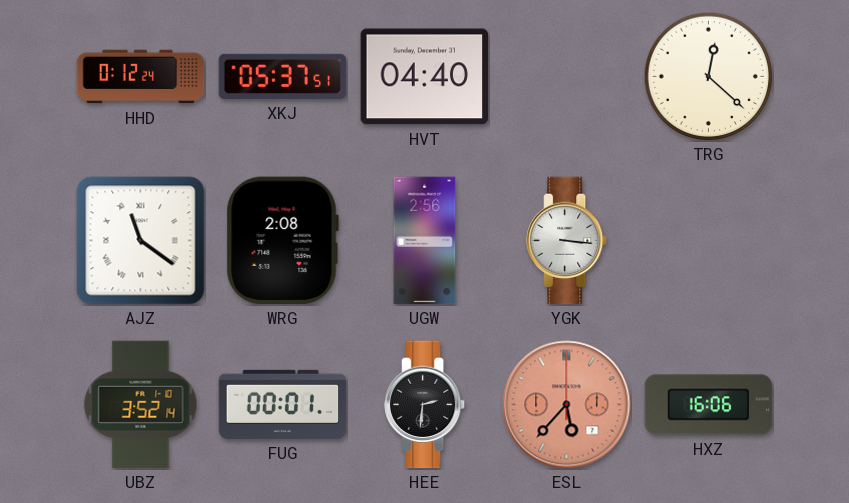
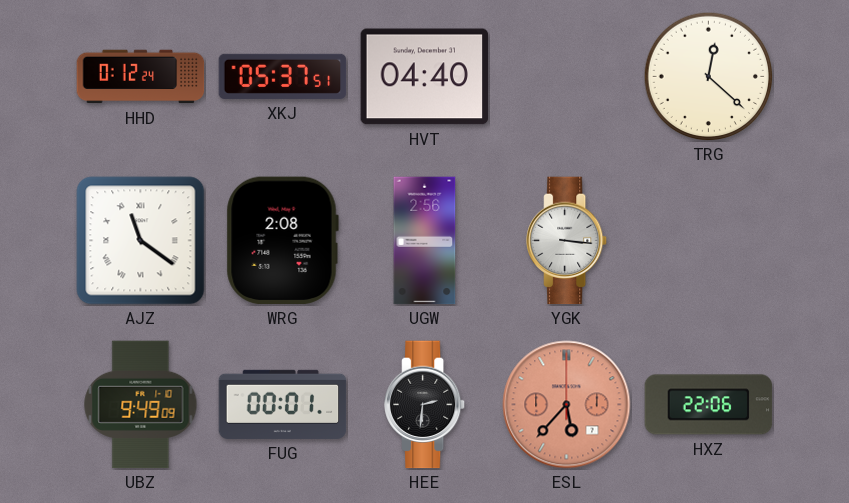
UBZ: 3:52 -> 9:49 (141, 405)
HXZ: 16:06 -> 22:06 (709, 405)
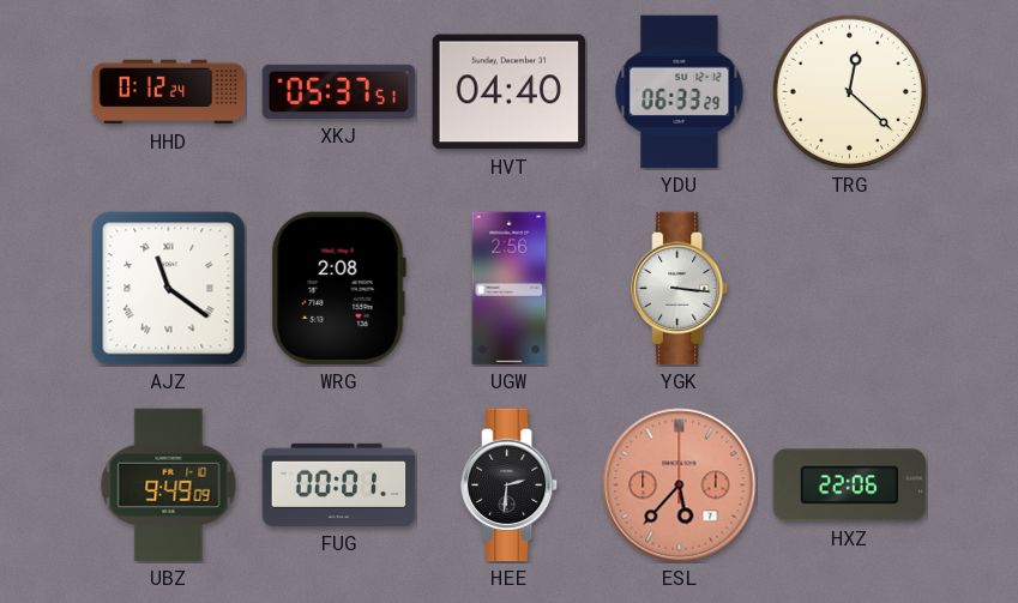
YDU: none -> 06:33 (680, 92)
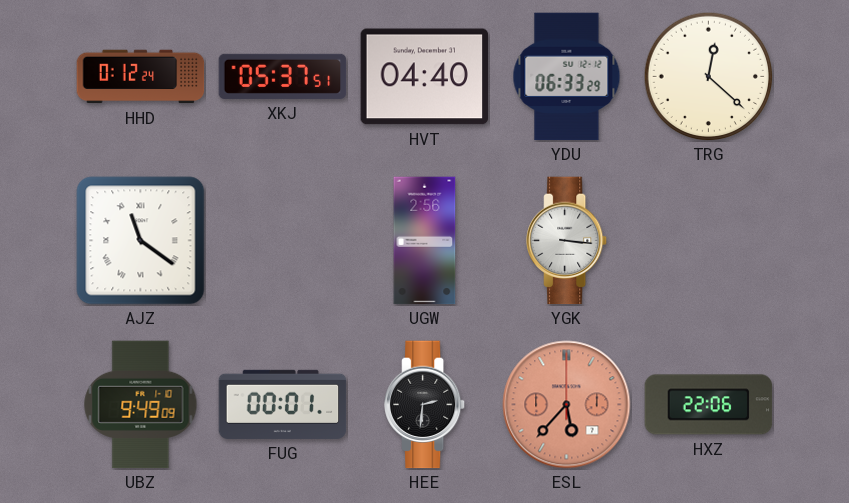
WRG: 2:08 -> none (338, 289)
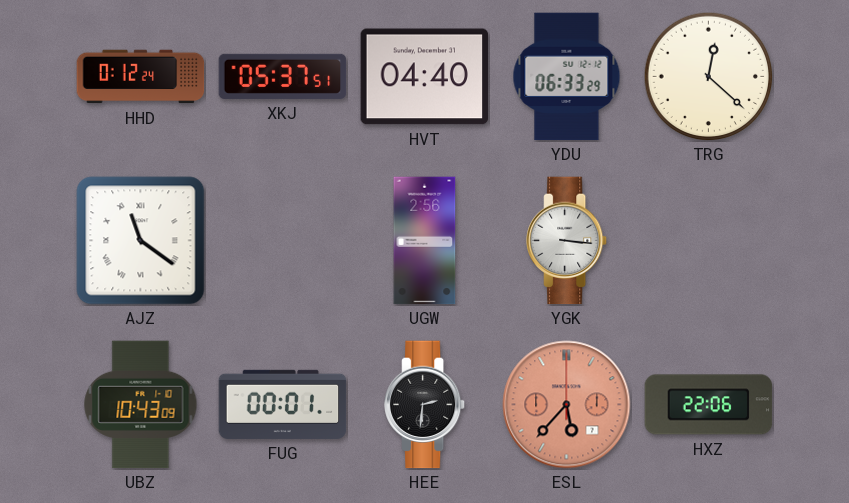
UBZ: 9:49 -> 10:43 (141, 405)
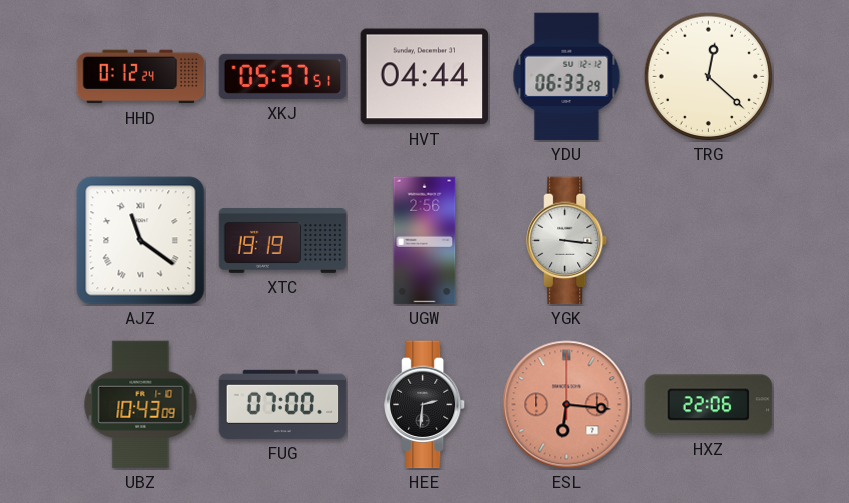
HVT: 04:40 -> 04:44 (425, 77)
XTC: none -> 19:19 (283, 240)
FUG: 00:01 -> 07:00 (283, 404)
ESL: 5:37 -> 6:16 (567, 405)
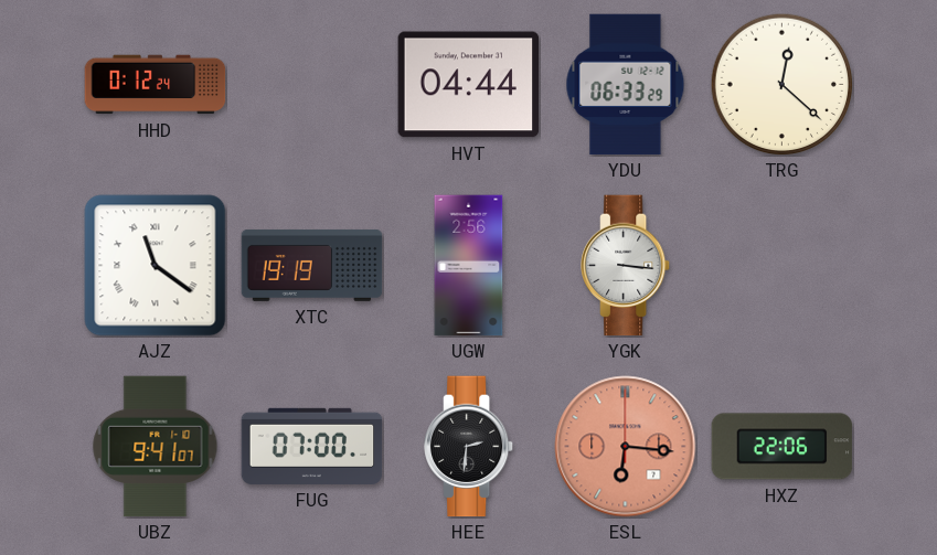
XKJ: 05:37 -> none (283, 76)
UBZ: 10:43 -> 9:41 (156, 447)
